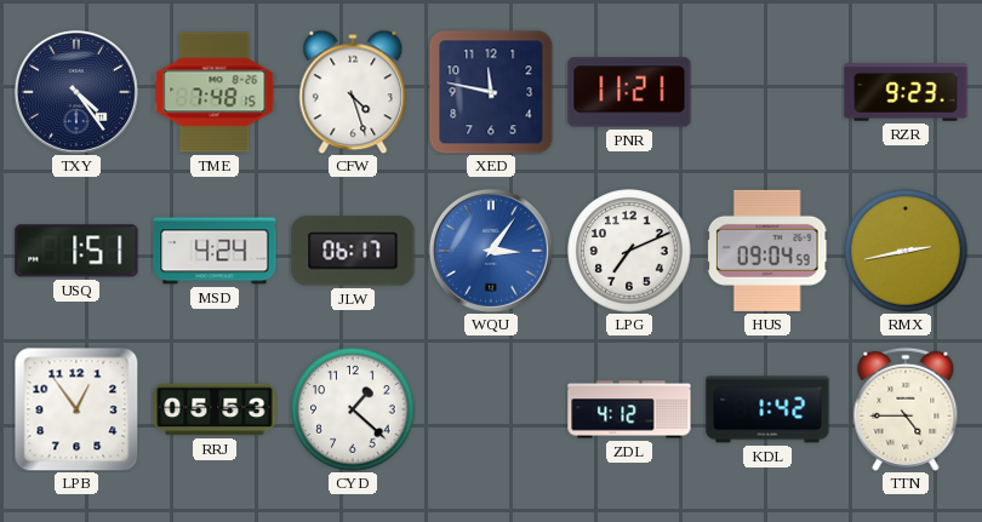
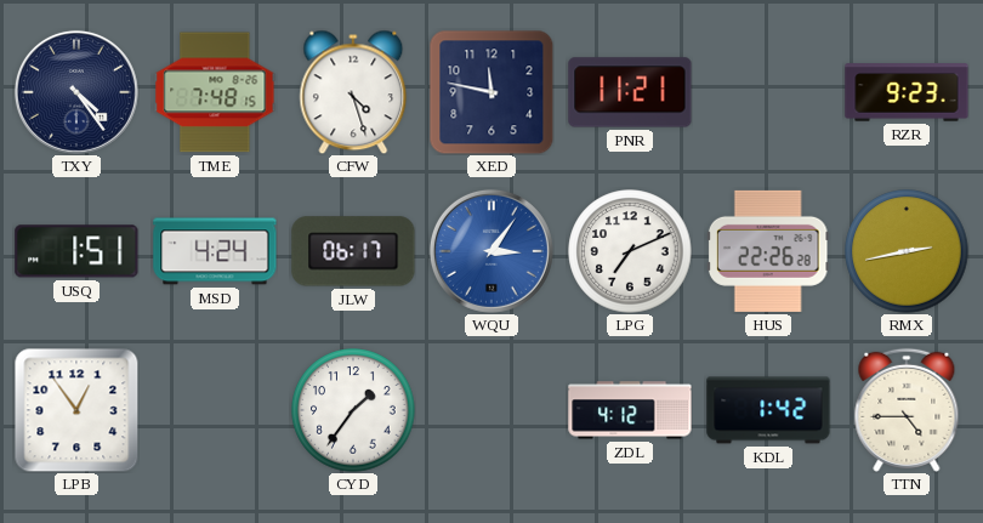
HUS: 09:04 -> 22:26 (768, 251)
RRJ: 05:53 -> none (215, 409)
CYD: 1:22 -> 1:36 (353, 410)
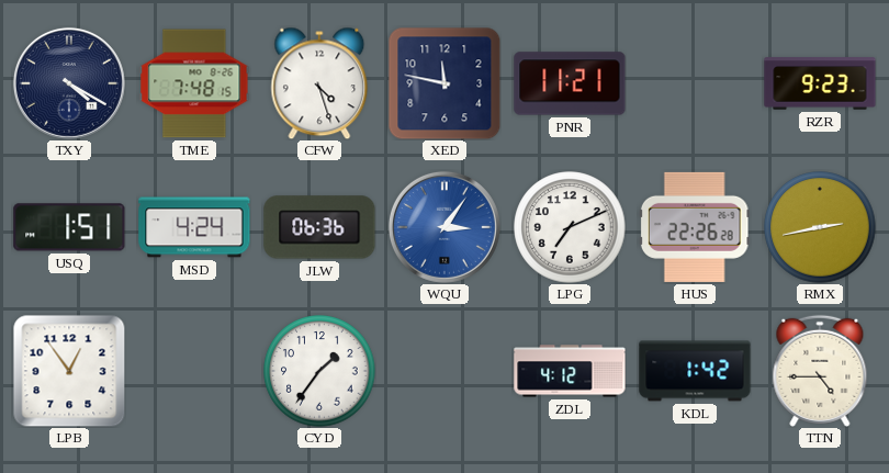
TXY: 4:24 -> 4:20 (69, 83)
JLW: 06:17 -> 06:36 (319, 227)
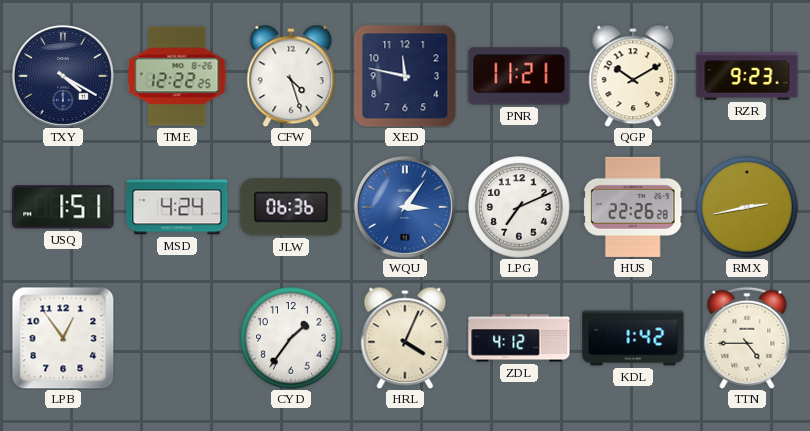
TME: 7:48 -> 12:22 (177, 76)
QGP: none -> 10:10 (633, 76)
HRL: none -> 4:04 (405, 338)
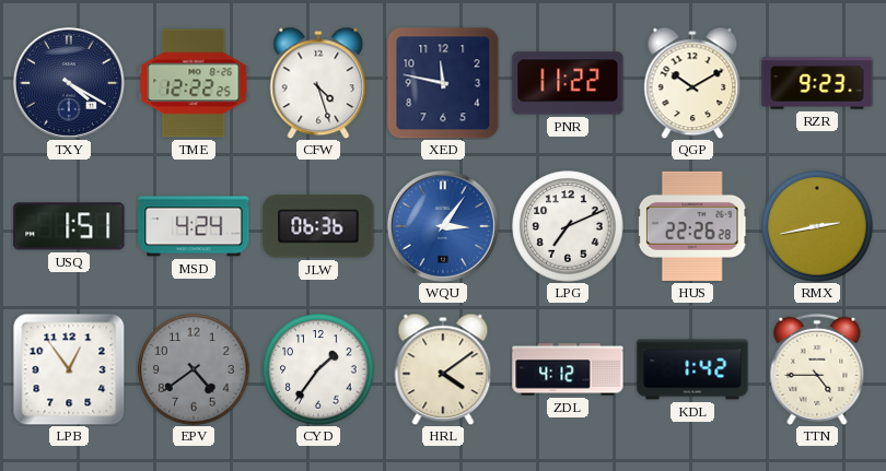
PNR: 11:21 -> 11:22 (568, 83)
EPV: none -> 4:39 (194, 369)
HRL: 4:04 -> 4:09 (443, 369)
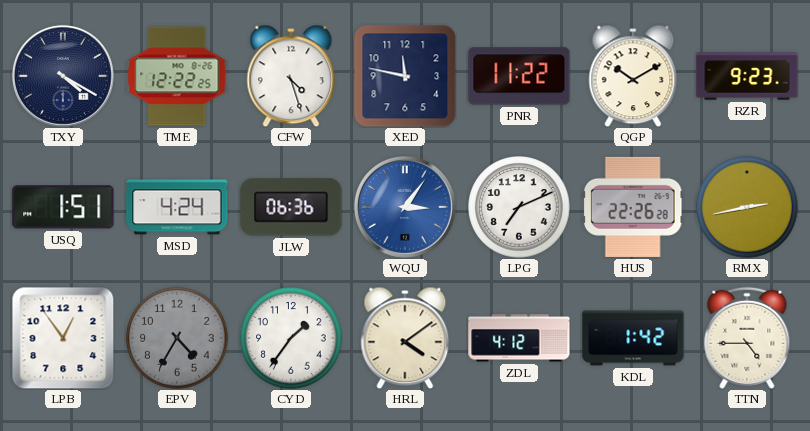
EPV: 4:39 -> 4:35 (177, 338)
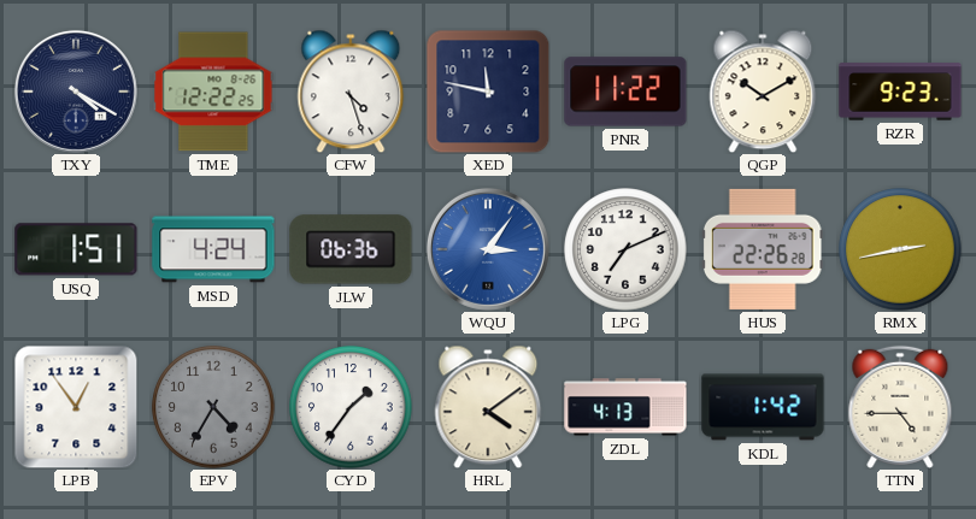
ZDL: 4:12 -> 4:13 (625, 407)
